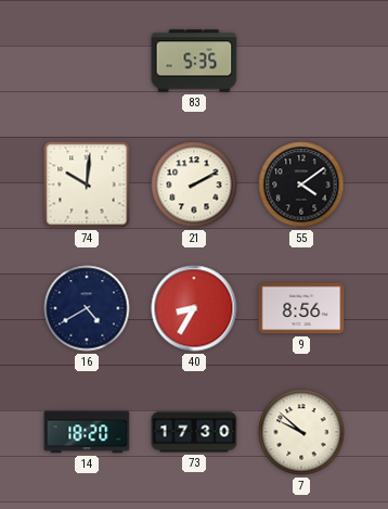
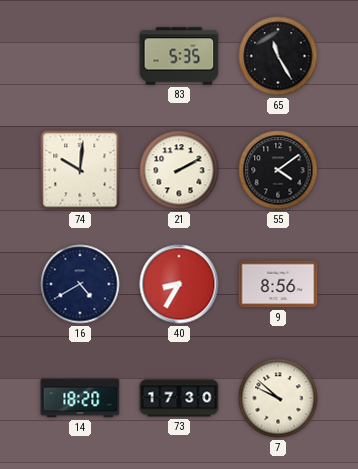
65: none -> 11:25 (278, 56)
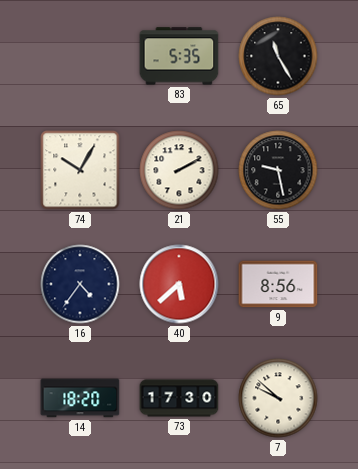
74: 10:01 -> 10:05 (80, 170)
55: 4:09 -> 9:28 (278, 170)
16: 4:40 -> 4:36 (80, 284)
40: 8:35 -> 5:38 (179, 284)
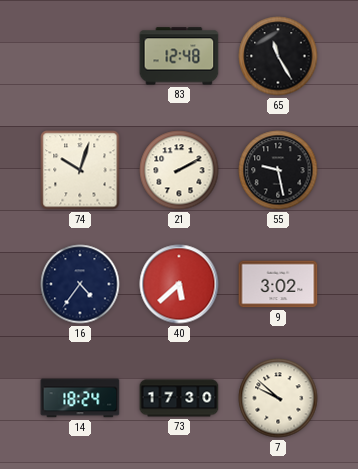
83: 5:35 -> 12:48 (179, 56)
74: 10:05 -> 10:03 (80, 170)
9: 8:56 -> 3:02 (278, 284)
14: 18:20 -> 18:24 (80, 398)
